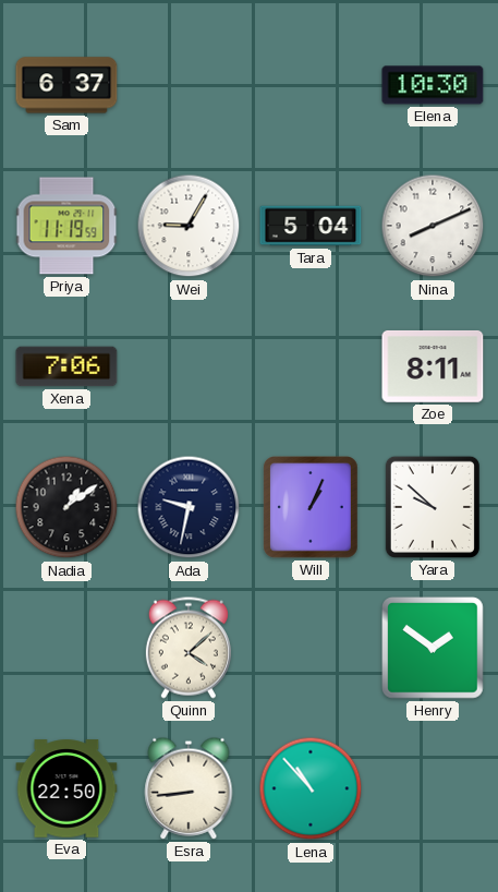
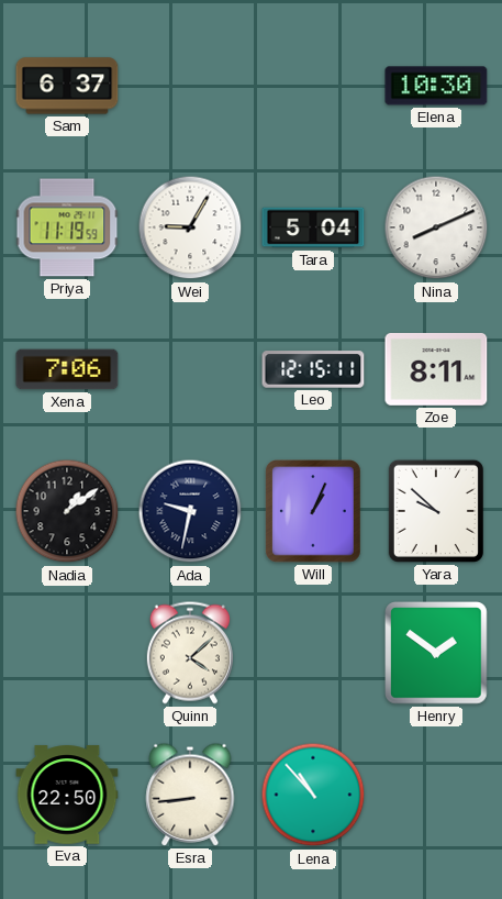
Leo: none -> 12:15 (313, 369)
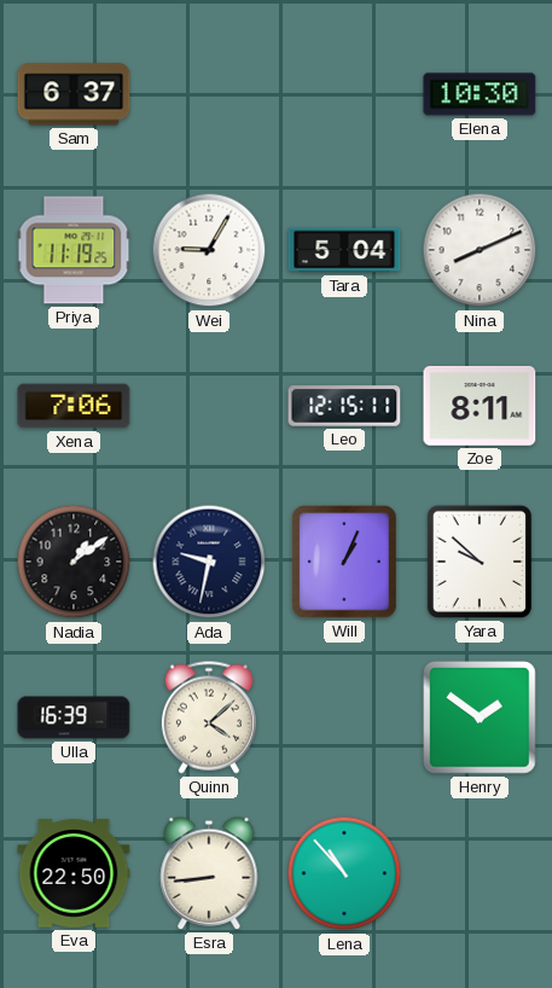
Priya: 11:19:59 -> 11:19:25 (74, 250)
Ulla: none -> 16:39 (74, 717)
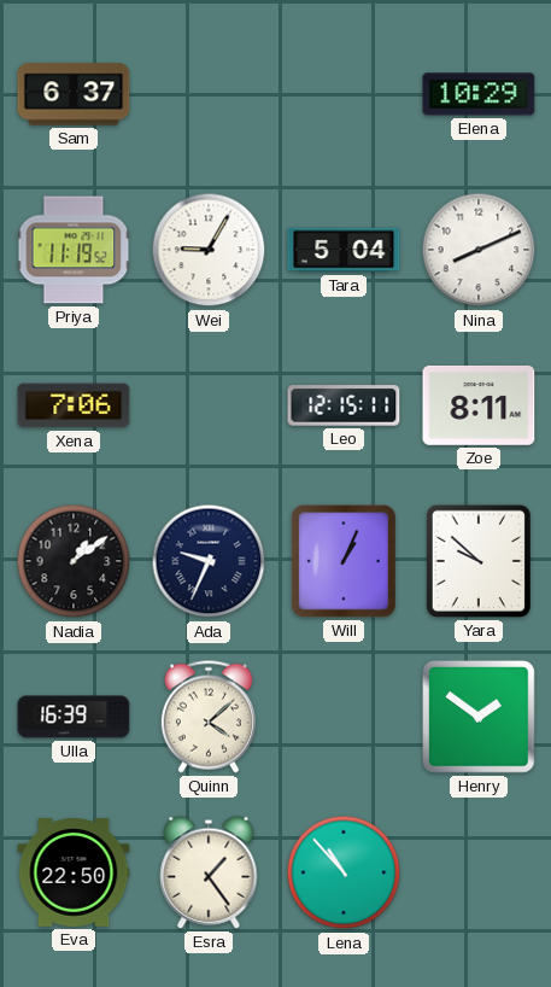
Elena: 10:30 -> 10:29 (479, 94)
Priya: 11:19:25 -> 11:19:52 (74, 250)
Ada: 9:32 -> 9:34 (209, 561)
Esra: 8:44 -> 1:24 (209, 872)
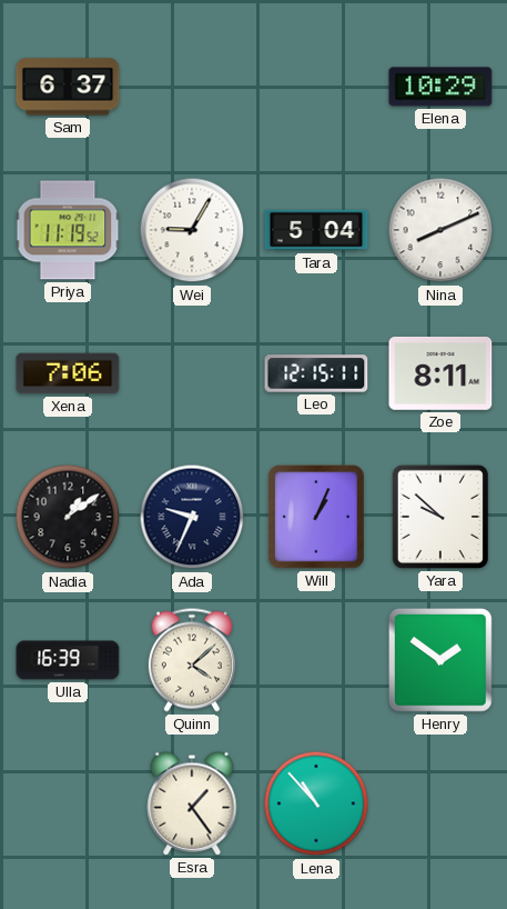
Eva: 22:50 -> none (74, 872)
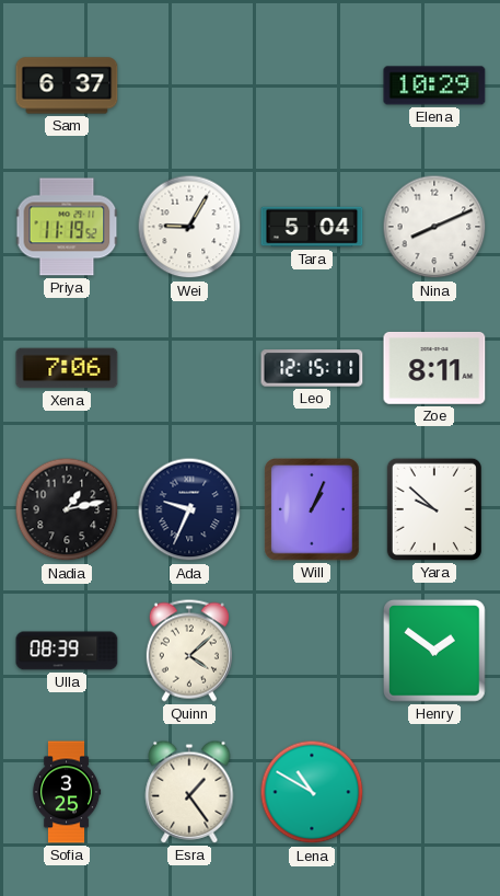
Nadia: 1:09 -> 1:13 (67, 509)
Ulla: 16:39 -> 08:39 (67, 651)
Sofia: none -> 3:25 (67, 792)
Lena: 10:53 -> 10:50 (312, 792)
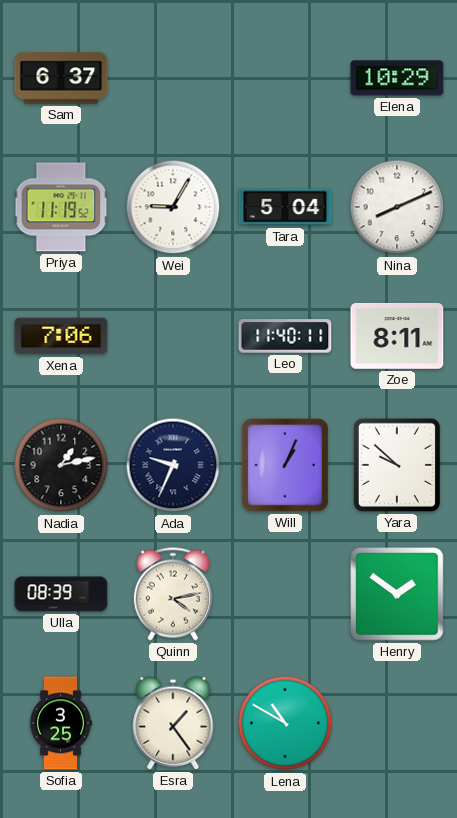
Leo: 12:15 -> 11:40 (285, 336)
Quinn: 4:08 -> 4:13 (173, 594)
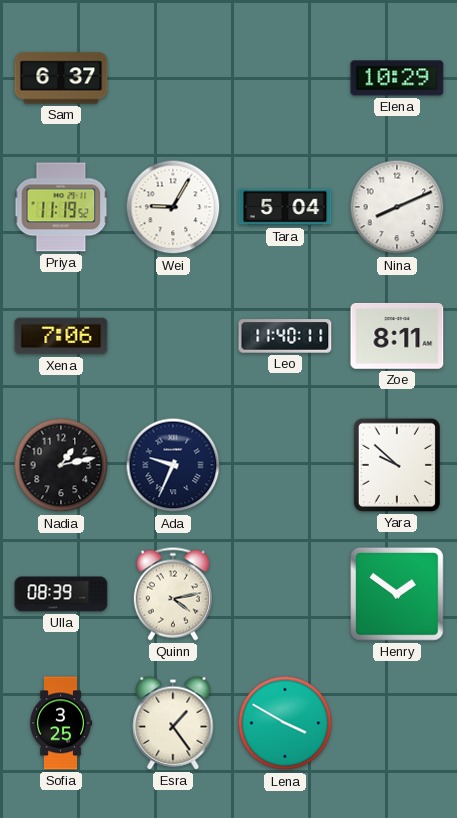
Will: 1:04 -> none (285, 465)
Lena: 10:50 -> 3:50 (285, 723)
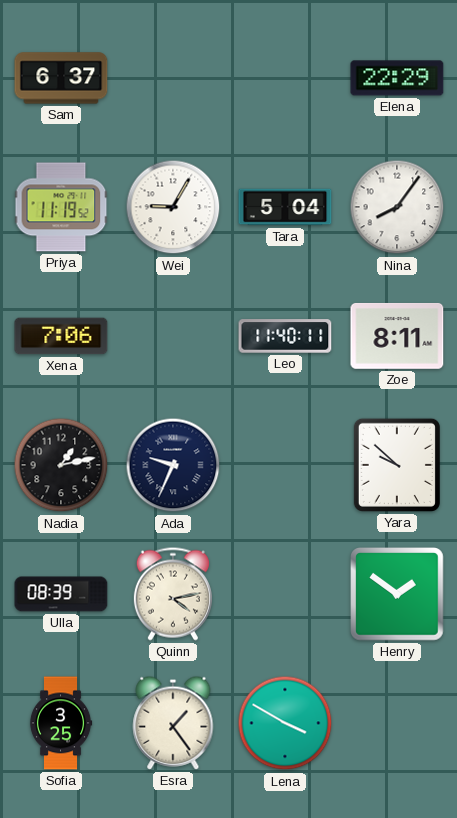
Elena: 10:29 -> 22:29 (397, 78)
Nina: 8:11 -> 8:06 (397, 207)
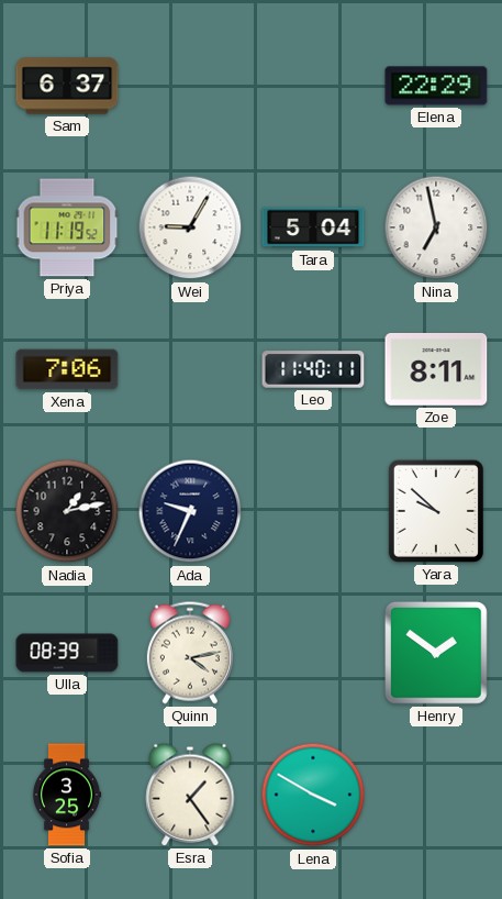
Nina: 8:06 -> 6:58 (436, 227)
